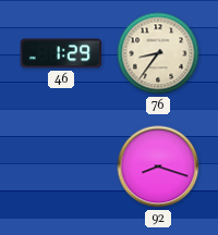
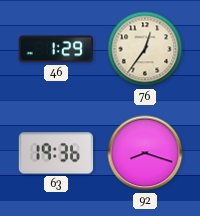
76: 8:36 -> 12:36 (145, 49)
63: none -> 19:36 (56, 153)
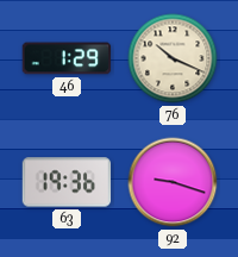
76: 12:36 -> 10:19 (173, 58)
92: 8:18 -> 9:18 (173, 182)
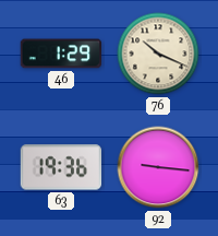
92: 9:18 -> 9:16 (158, 167)
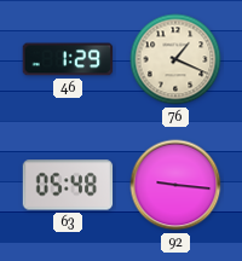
76: 10:19 -> 1:19 (175, 59)
63: 19:36 -> 05:48 (68, 185)
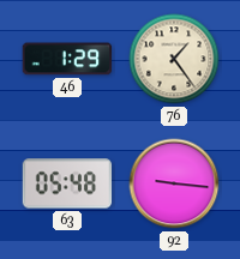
76: 1:19 -> 1:24 (174, 59)
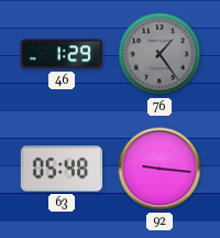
76 dial: cream -> grey (159, 54)
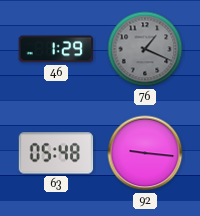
76: 1:24 -> 1:19 (145, 49)
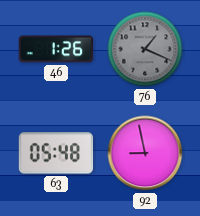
46: 1:29 -> 1:26 (56, 49)
92: 9:16 -> 8:58 (145, 153)
